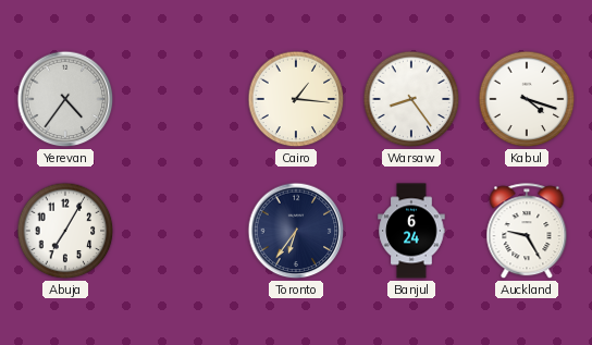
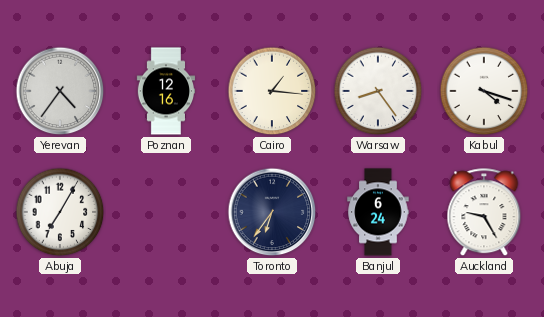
Poznan: none -> 12:16 (166, 91)
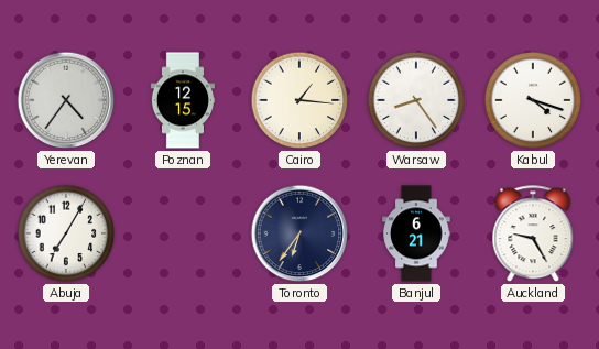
Poznan: 12:16 -> 12:15 (183, 100)
Banjul: 6:24 -> 6:21 (416, 233)
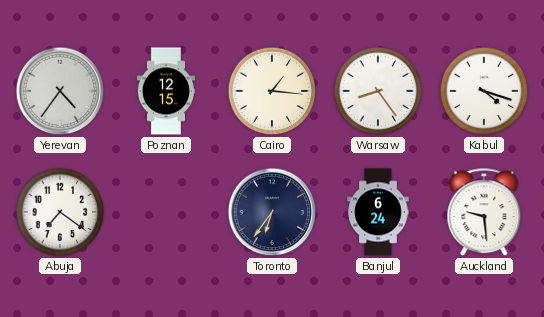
Abuja: 7:05 -> 7:21 (60, 212)
Banjul: 6:21 -> 6:24 (378, 212)
Auckland: 9:25 -> 9:29 (484, 213)
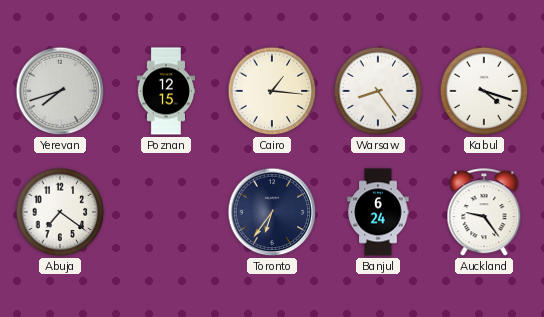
Yerevan: 4:36 -> 7:42 (60, 91)
Auckland: 9:29 -> 9:24 (484, 213)
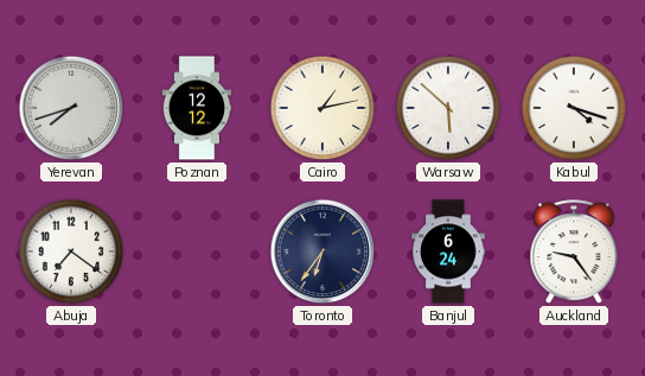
Poznan: 12:15 -> 12:12 (197, 108)
Cairo: 1:16 -> 1:13 (322, 108)
Warsaw: 8:24 -> 5:52 (448, 108)
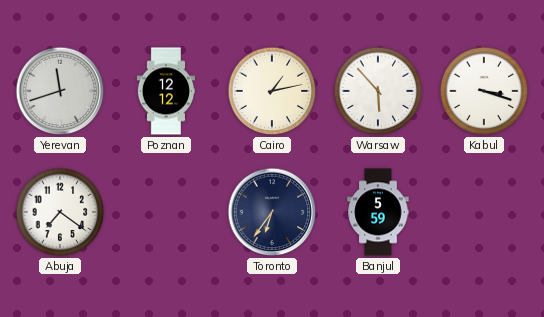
Yerevan: 7:42 -> 11:42 (60, 91)
Warsaw: 5:52 -> 5:53 (378, 91)
Kabul: 4:18 -> 3:18 (484, 91)
Banjul: 6:24 -> 5:59 (378, 212)
Auckland: 9:24 -> none (574, 253)
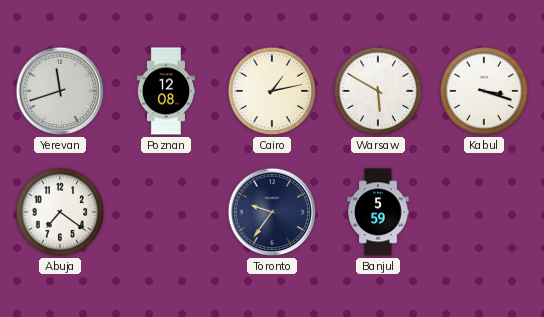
Poznan: 12:12 -> 12:08 (166, 91)
Warsaw: 5:53 -> 5:50 (378, 91)
Toronto: 6:36 -> 9:36 (272, 212)
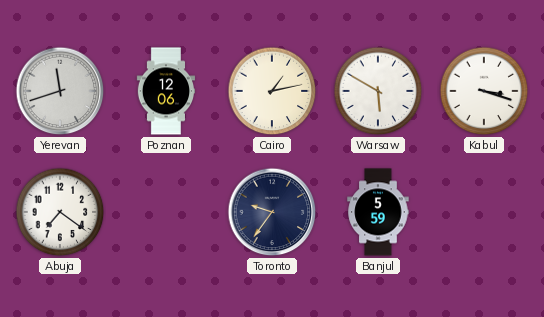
Poznan: 12:08 -> 12:06 (166, 91)
